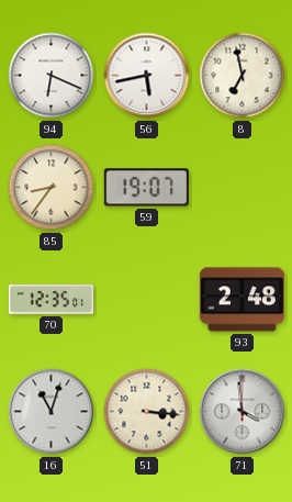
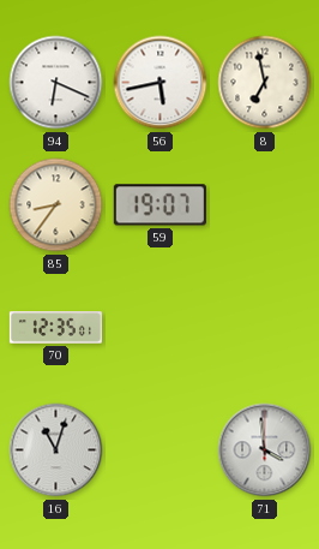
93: 2:48 -> none (242, 300)
51: 3:16 -> none (147, 412)
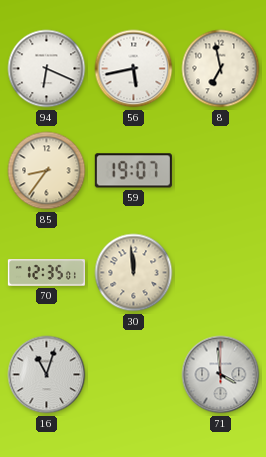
30: none -> 11:59 (134, 273)
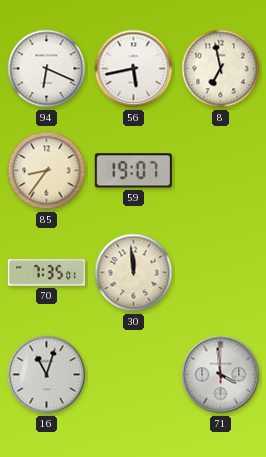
70: 12:35 -> 7:35 (46, 273)
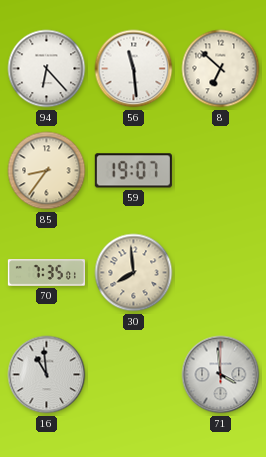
94: 6:19 -> 6:23 (47, 69)
56: 5:43 -> 11:29 (134, 69)
8: 6:58 -> 6:52 (221, 69)
30: 11:59 -> 7:59 (134, 273)
16: 11:03 -> 10:59 (47, 375)
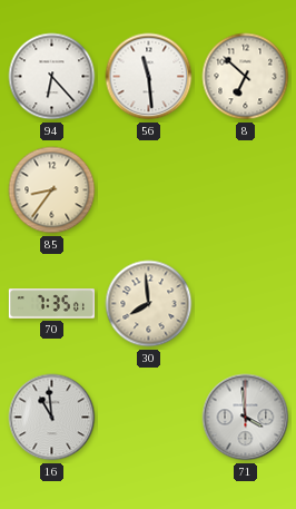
59: 19:07 -> none (133, 171)
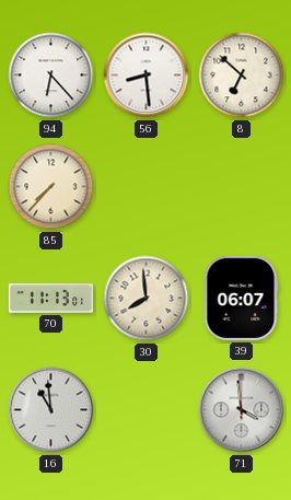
56: 11:29 -> 8:29 (147, 75)
85: 8:36 -> 7:37 (51, 187)
70: 7:35 -> 11:13 (50, 299)
39: none -> 06:07 (241, 298)
